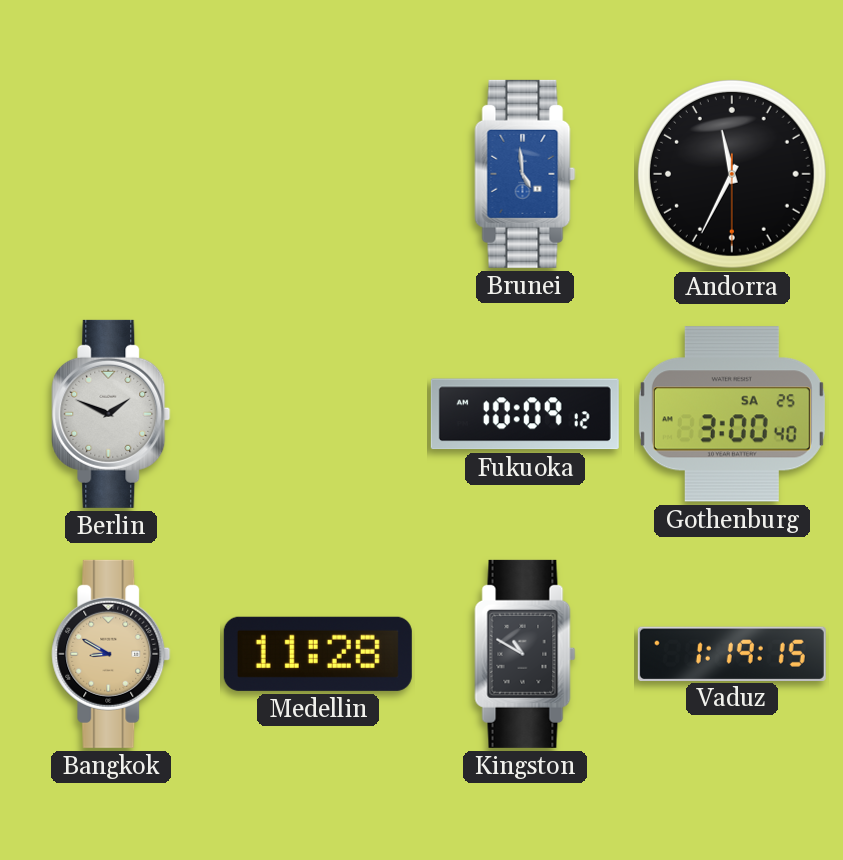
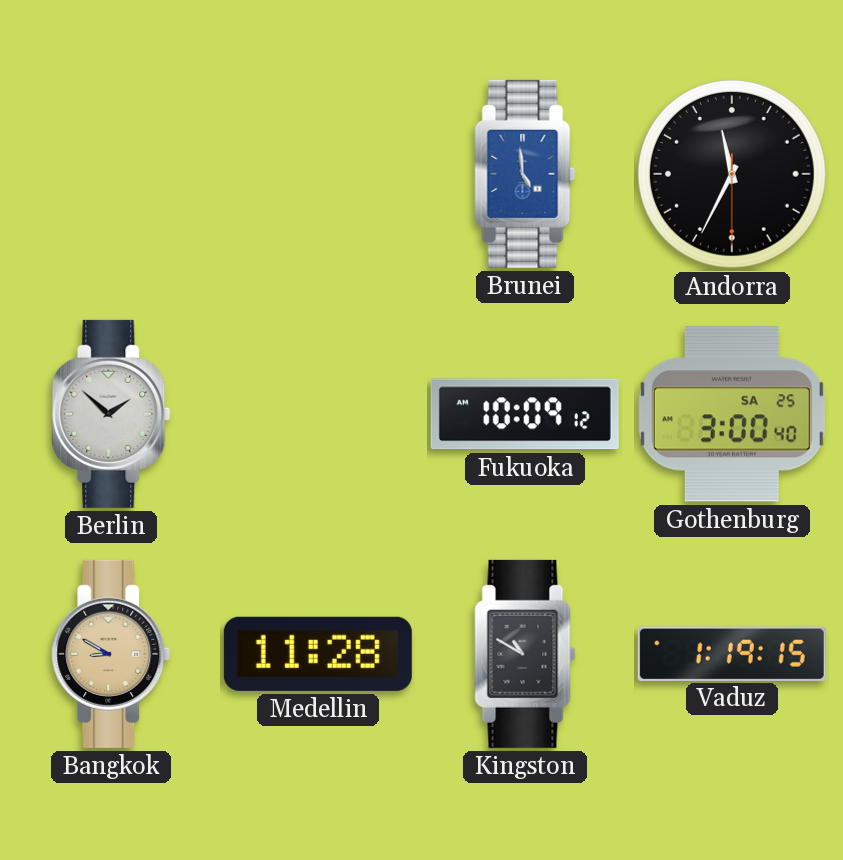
Berlin: 1:49 -> 1:52 (111, 414)
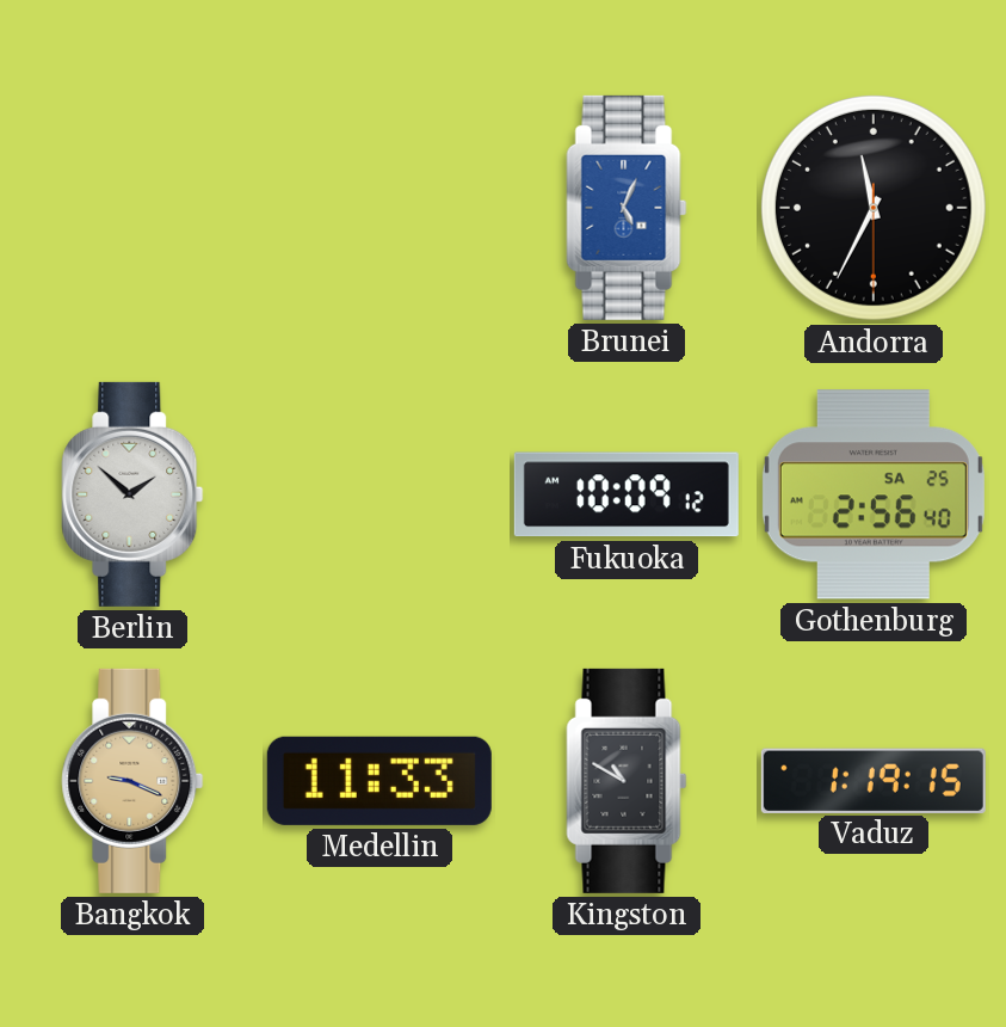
Brunei: 4:59 -> 5:04 (627, 208)
Gothenburg: 3:00 -> 2:56 (874, 494)
Bangkok: 8:50 -> 9:19 (132, 781)
Medellin: 11:28 -> 11:33 (379, 781)
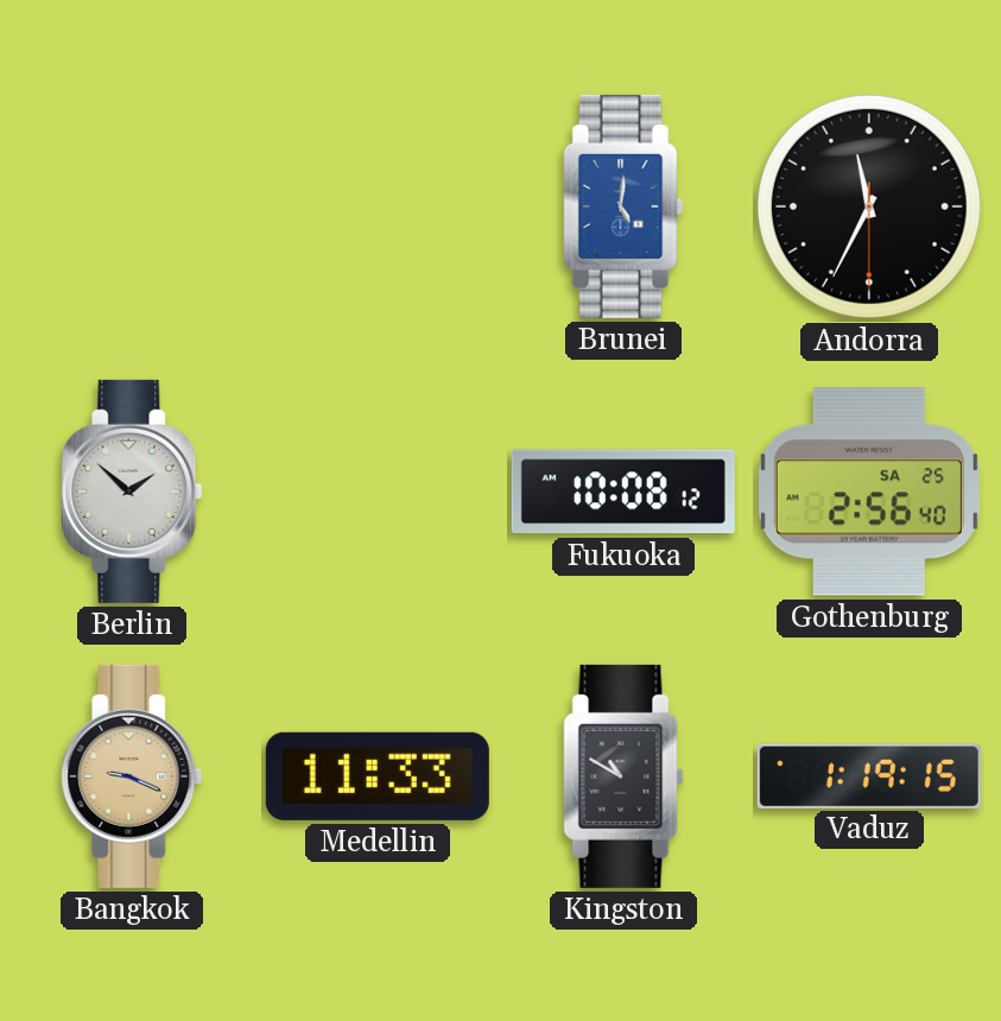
Brunei: 5:04 -> 5:01 (623, 207)
Fukuoka: 10:09 -> 10:08 (623, 492)
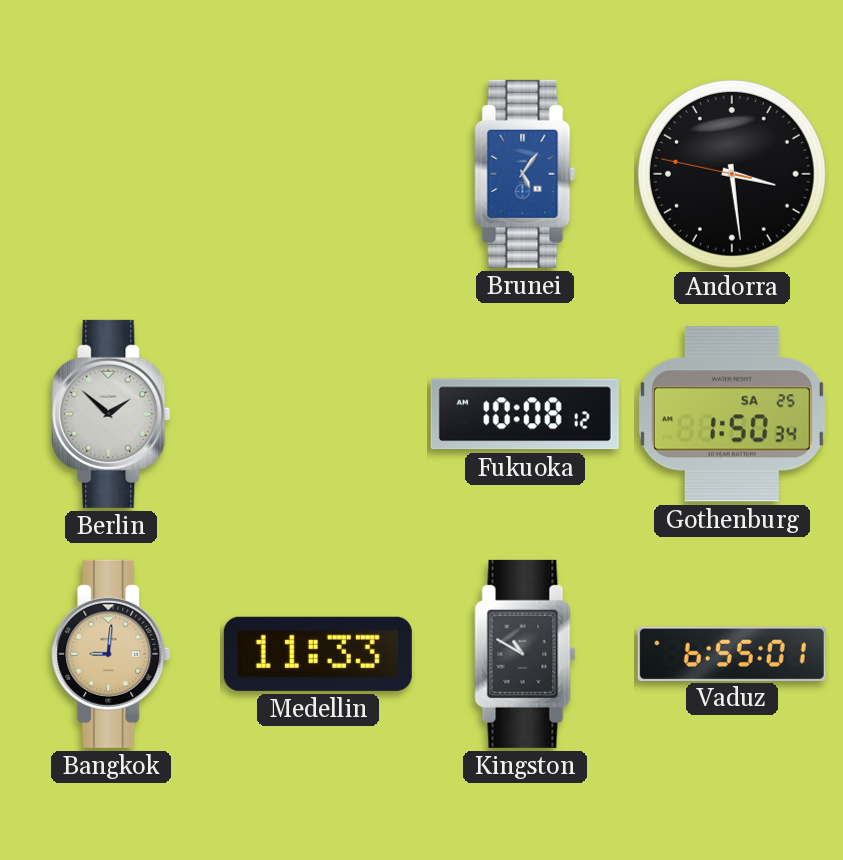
Brunei: 5:01 -> 5:06 (525, 174)
Andorra: 11:34 -> 3:28 (732, 174)
Gothenburg: 2:56 -> 1:50 (732, 414)
Bangkok: 9:19 -> 9:01 (111, 654)
Vaduz: 1:19 -> 6:55 (732, 653)
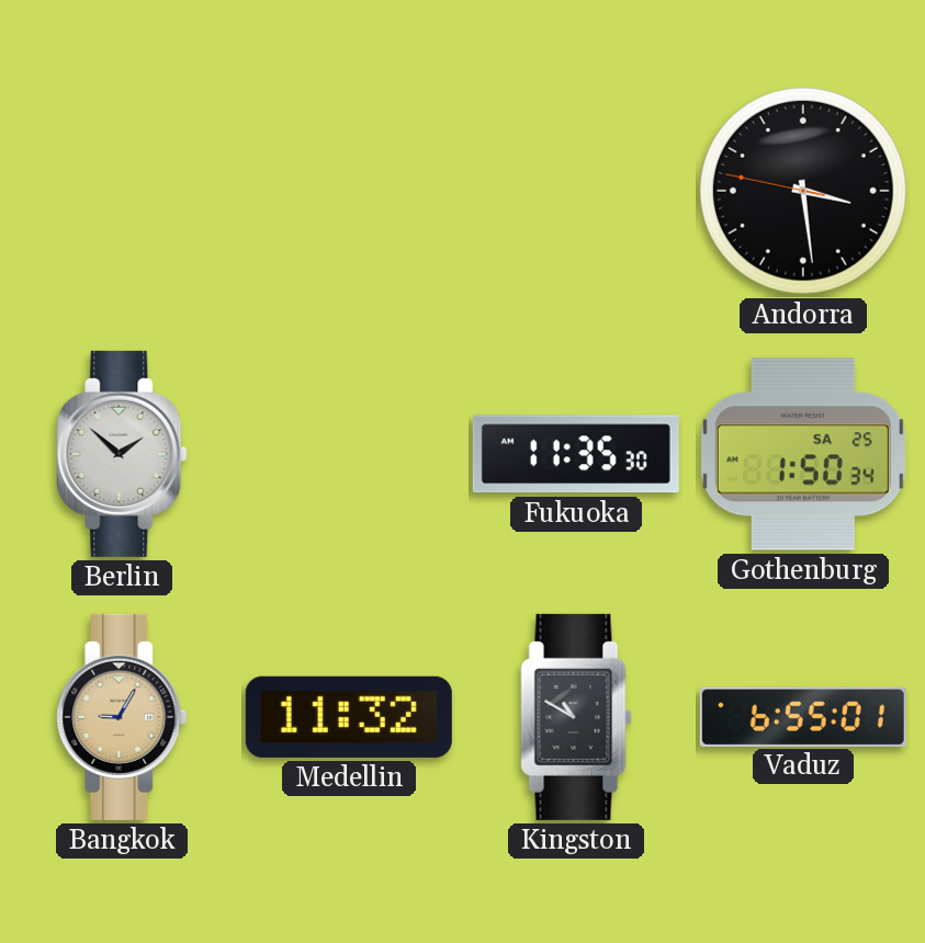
Brunei: 5:06 -> none (525, 174)
Fukuoka: 10:08 -> 11:35 (576, 454)
Bangkok: 9:01 -> 9:05 (122, 717)
Medellin: 11:33 -> 11:32 (349, 717)
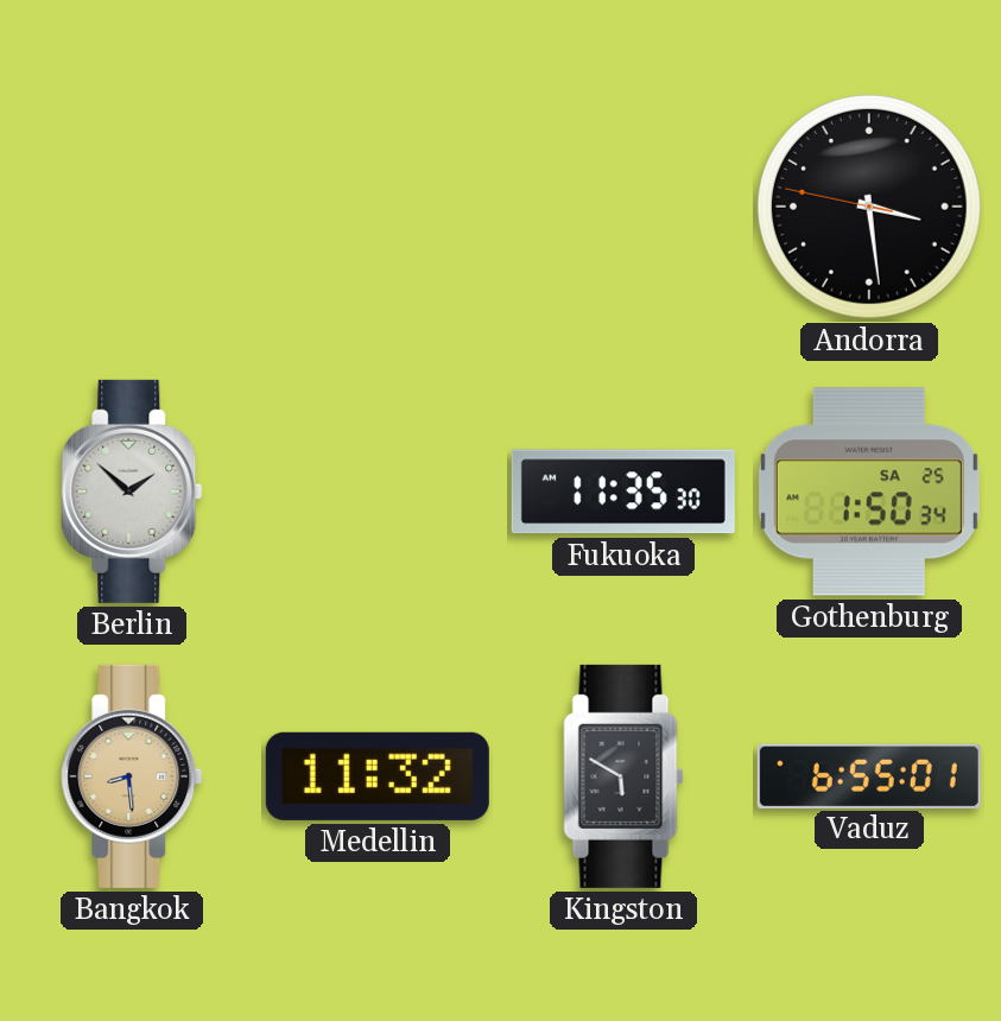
Bangkok: 9:05 -> 8:29 (132, 776)
Kingston: 10:50 -> 5:50 (623, 776)
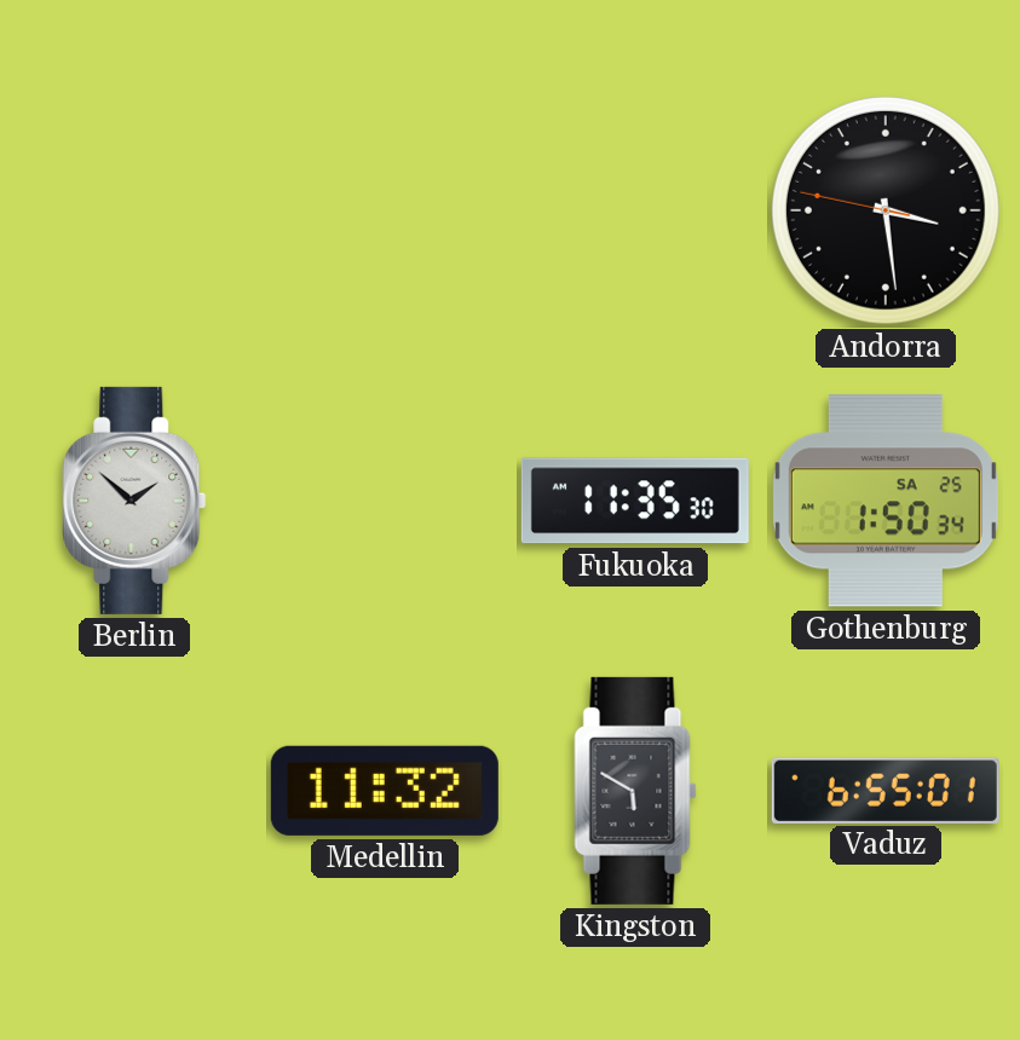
Bangkok: 8:29 -> none (132, 776)
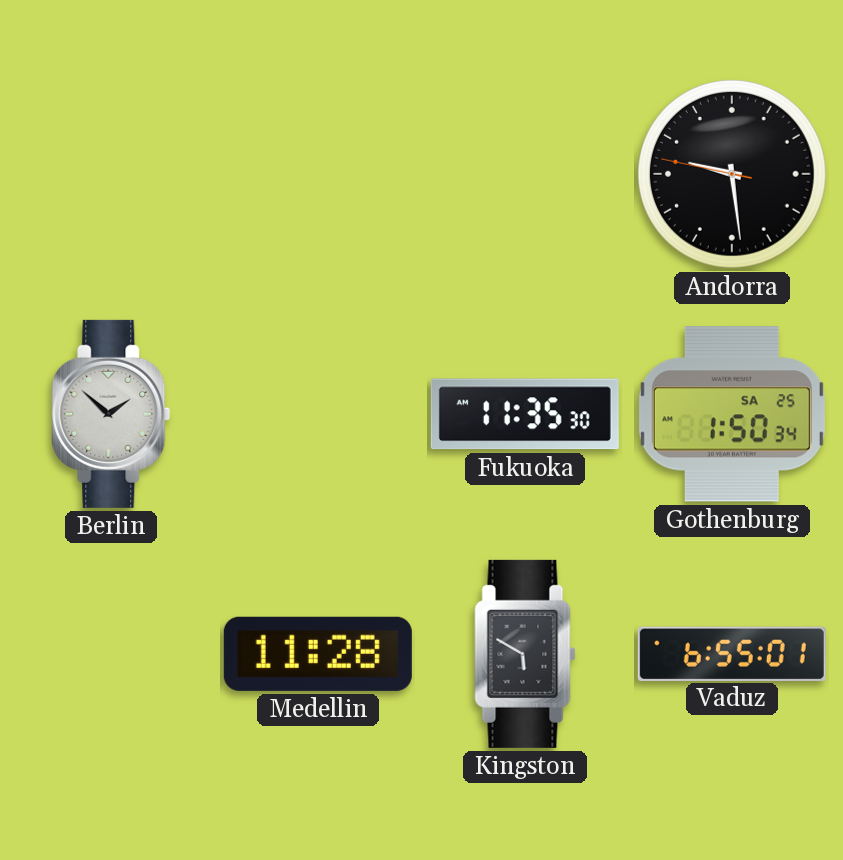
Andorra: 3:28 -> 9:28 (732, 174)
Medellin: 11:32 -> 11:28 (318, 654)
